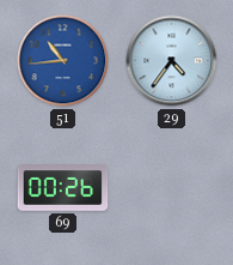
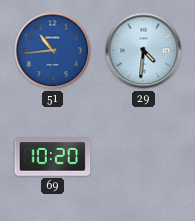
29: 4:36 -> 4:31 (144, 51)
69: 00:26 -> 10:20 (53, 157)
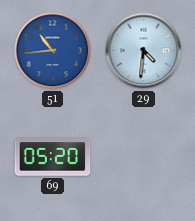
69: 10:20 -> 05:20 (53, 157)
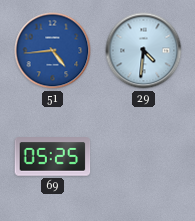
51: 10:44 -> 4:44 (53, 51)
69: 05:20 -> 05:25 (53, 157)
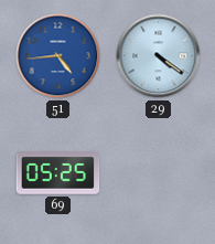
29: 4:31 -> 4:21 (159, 56)
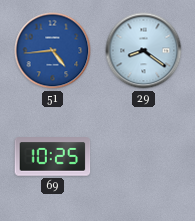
29: 4:21 -> 8:21 (144, 51)
69: 05:25 -> 10:25 (53, 157)
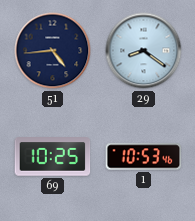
51 dial: blue -> navy (53, 51)
1: none -> 10:53 (144, 157)
